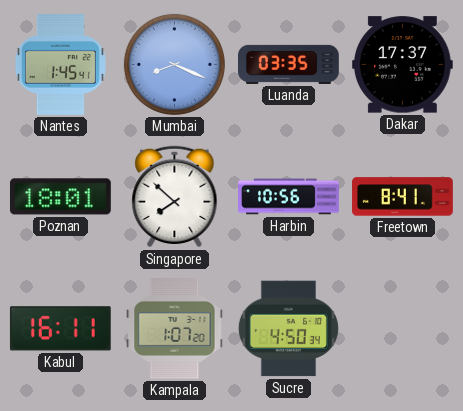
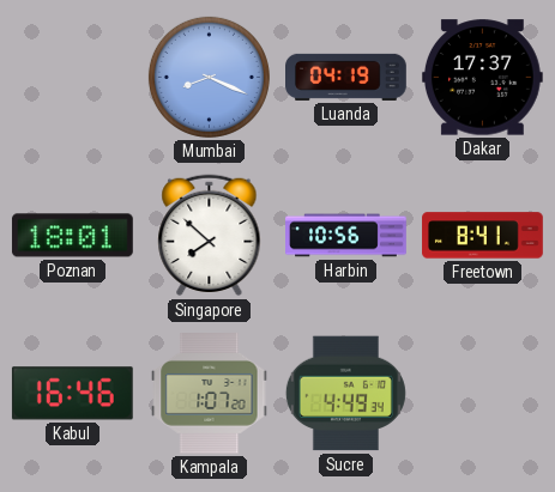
Nantes: 1:45 -> none (60, 65)
Luanda: 03:35 -> 04:19 (346, 77)
Kabul: 16:11 -> 16:46 (72, 394)
Sucre: 4:50 -> 4:49 (345, 394)
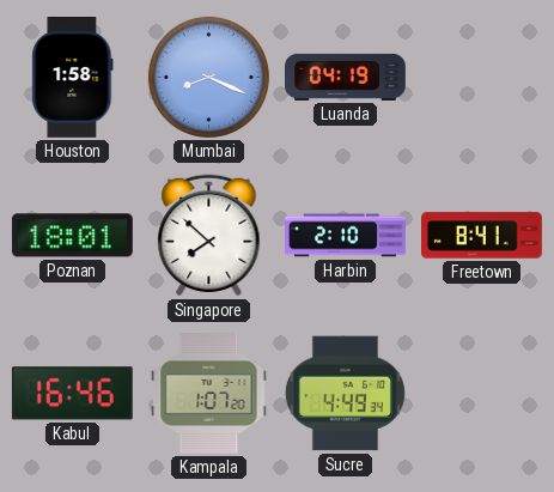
Houston: none -> 1:58 (73, 78)
Dakar: 17:37 -> none (482, 78)
Harbin: 10:56 -> 2:10 (346, 236)
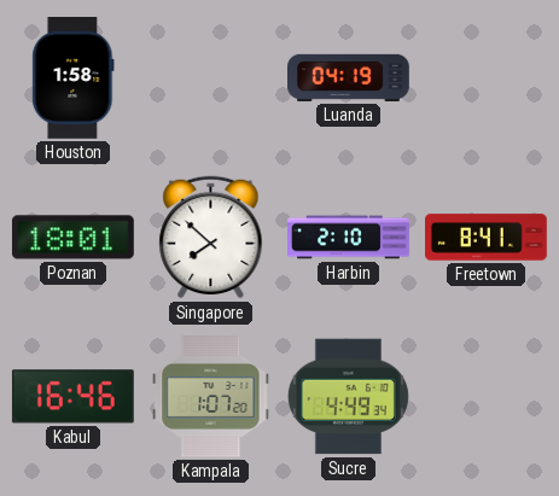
Mumbai: 8:19 -> none (208, 77)
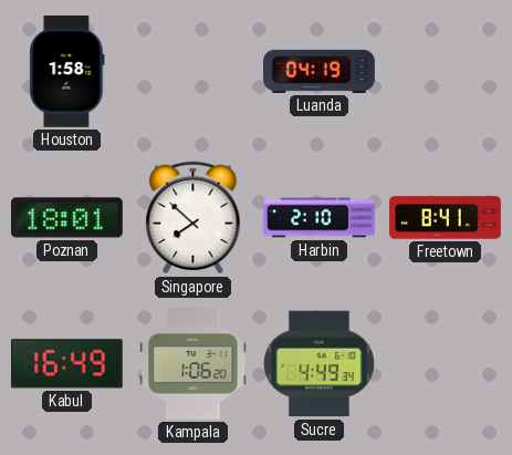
Kabul: 16:46 -> 16:49 (66, 364)
Kampala: 1:07 -> 1:06 (194, 364)
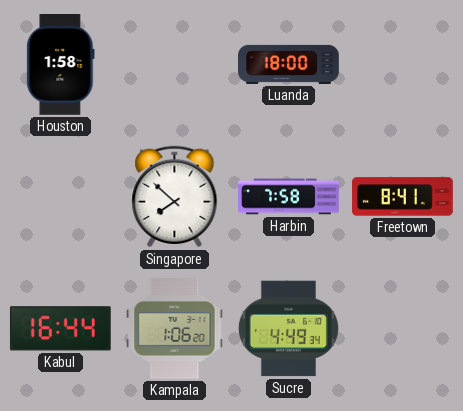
Luanda: 04:19 -> 18:00 (289, 64)
Poznan: 18:01 -> none (66, 218)
Harbin: 2:10 -> 7:58 (289, 197)
Kabul: 16:49 -> 16:44 (60, 329)
